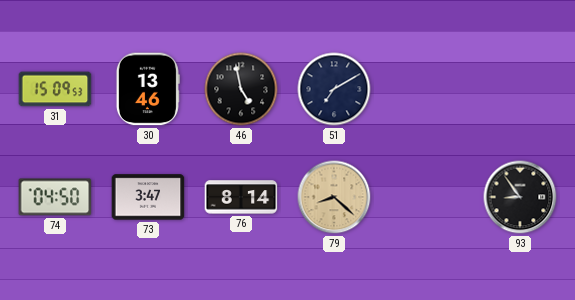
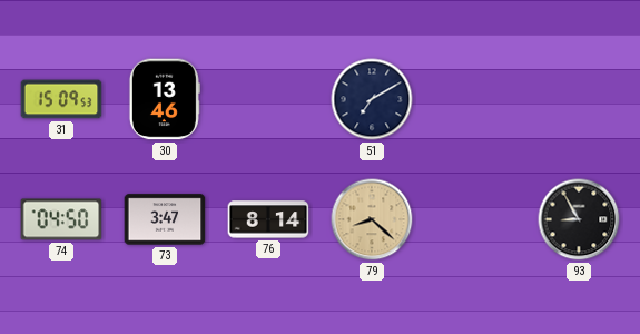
46: 4:58 -> none (241, 89)
93: 8:54 -> 8:55 (579, 219)
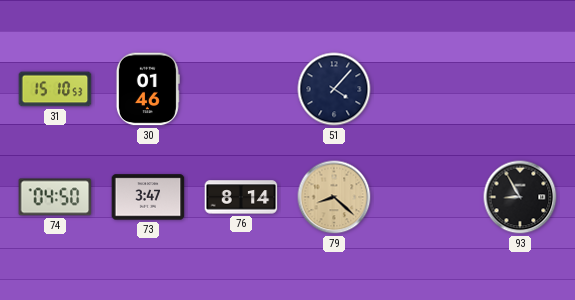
31: 15:09 -> 15:10 (55, 89)
30: 13:46 -> 01:46 (148, 89)
51: 7:10 -> 4:07 (334, 89)
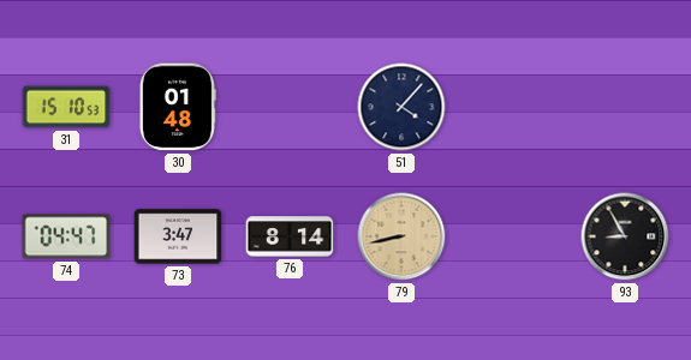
30: 01:46 -> 01:48 (178, 107)
74: 04:50 -> 04:47 (66, 236)
79: 8:22 -> 8:43 (401, 236)
